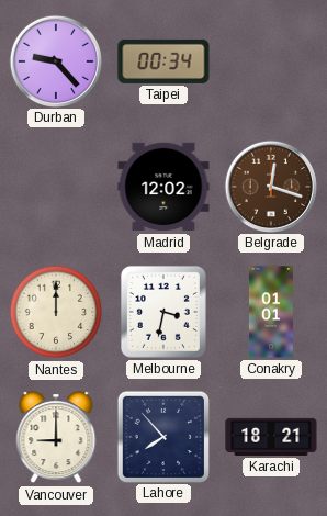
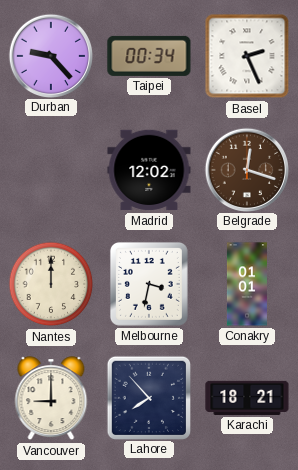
Basel: none -> 2:26 (247, 56)
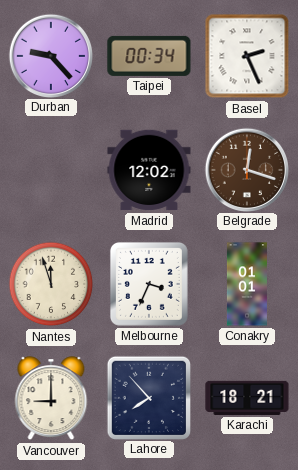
Nantes: 12:00 -> 11:57 (51, 284)
Melbourne: 3:32 -> 3:34 (149, 284)
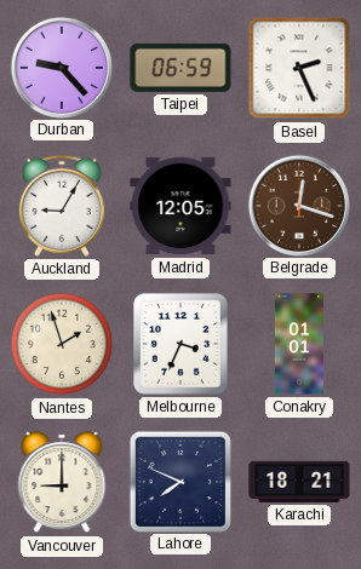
Taipei: 00:34 -> 06:59 (180, 68)
Auckland: none -> 9:05 (62, 206)
Madrid: 12:02 -> 12:05 (180, 206)
Nantes: 11:57 -> 1:57 (62, 344)
Lahore: 7:53 -> 7:49 (179, 481)
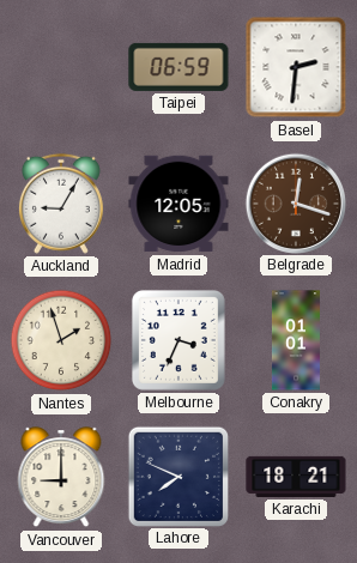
Durban: 9:23 -> none (61, 67)
Basel: 2:26 -> 2:31 (296, 67)
